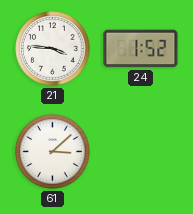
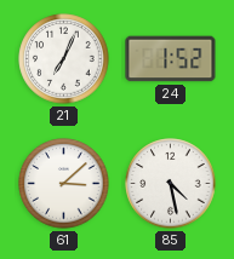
21: 3:46 -> 7:04 (64, 59)
85: none -> 4:28 (171, 184)
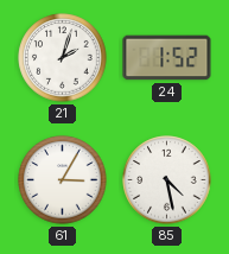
21: 7:04 -> 2:03 (63, 58)
61: 3:08 -> 3:05 (63, 180)
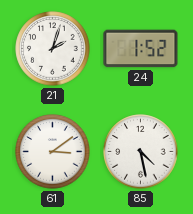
61: 3:05 -> 3:09 (53, 152)
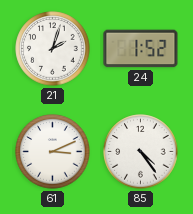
61: 3:09 -> 3:11 (53, 152)
85: 4:28 -> 4:24 (141, 152)
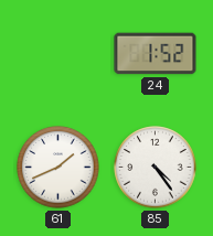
21: 2:03 -> none (53, 49)
61: 3:11 -> 1:41 (58, 168)
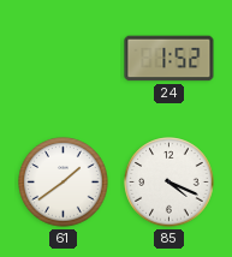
61: 1:41 -> 1:39 (64, 183)
85: 4:24 -> 4:19 (169, 183)
